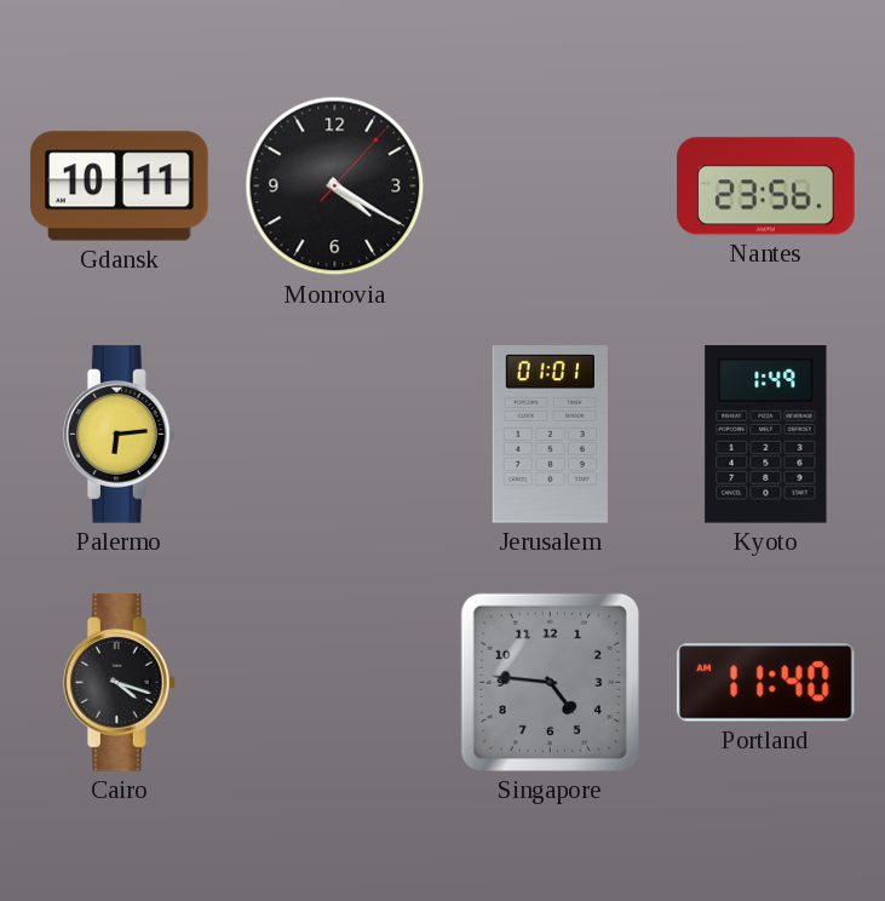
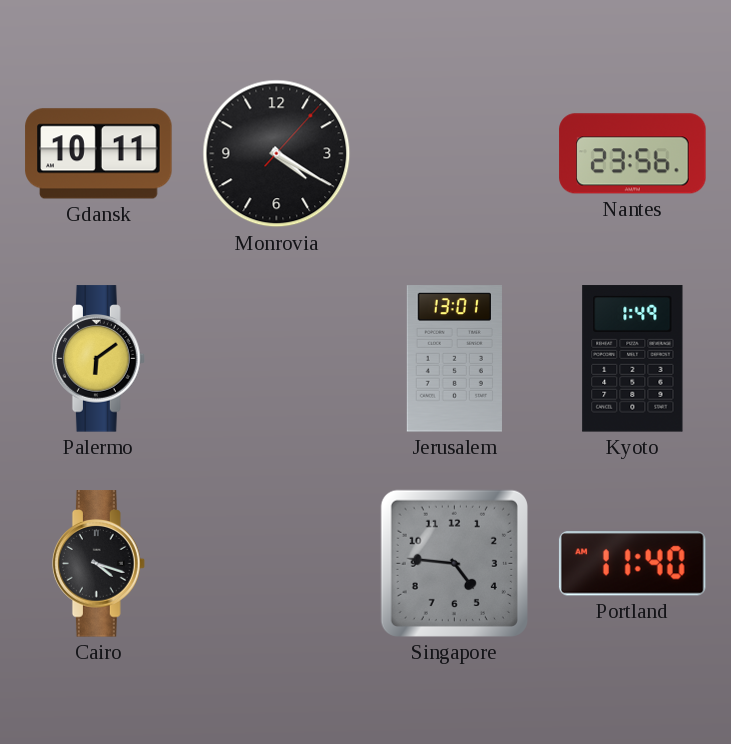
Palermo: 6:14 -> 6:09 (99, 359)
Jerusalem: 01:01 -> 13:01 (454, 359)
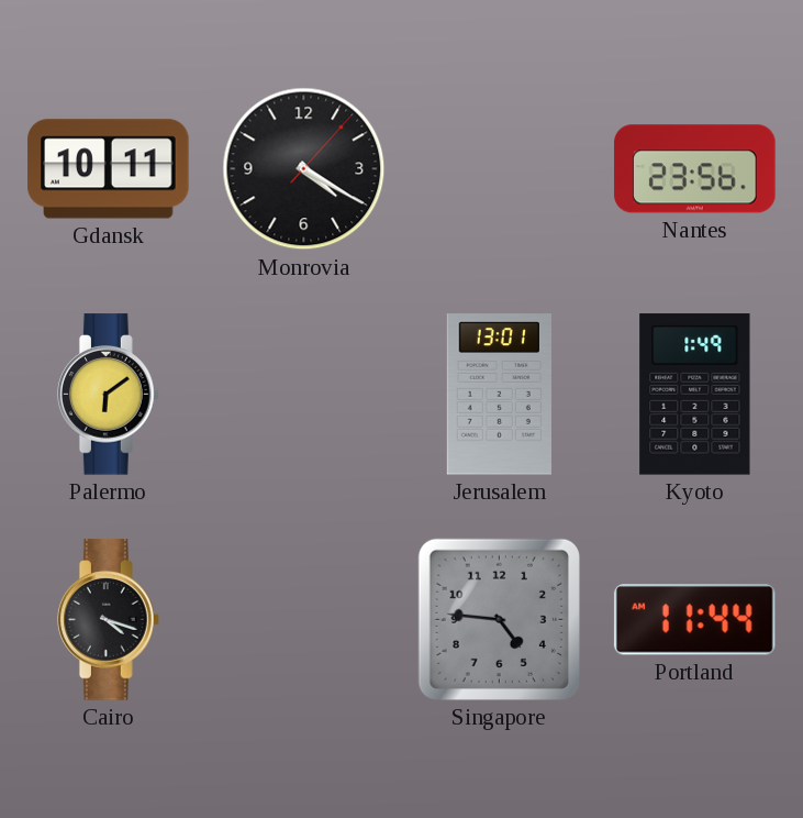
Portland: 11:40 -> 11:44 (694, 620)
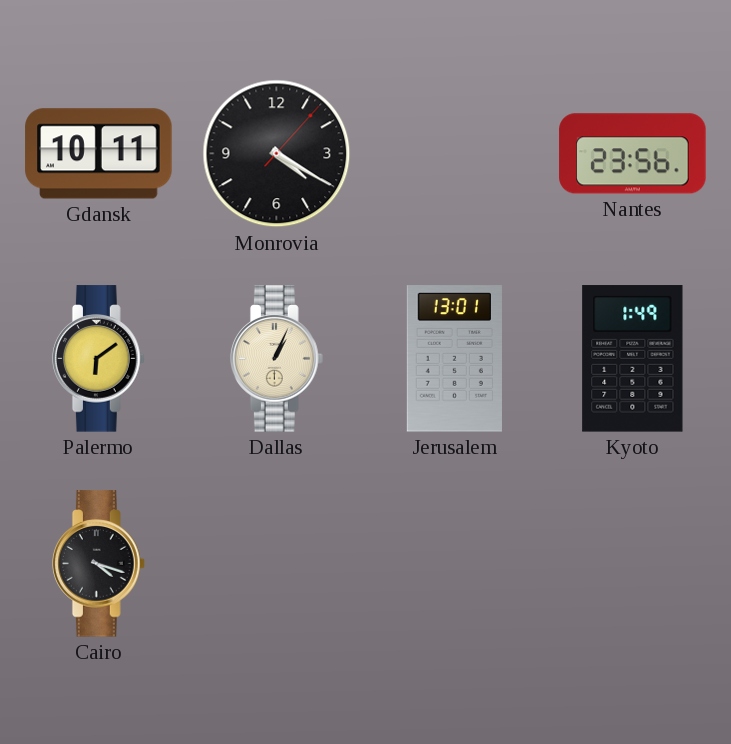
Dallas: none -> 1:04 (277, 359)
Singapore: 4:46 -> none (499, 619)
Portland: 11:44 -> none (694, 620)
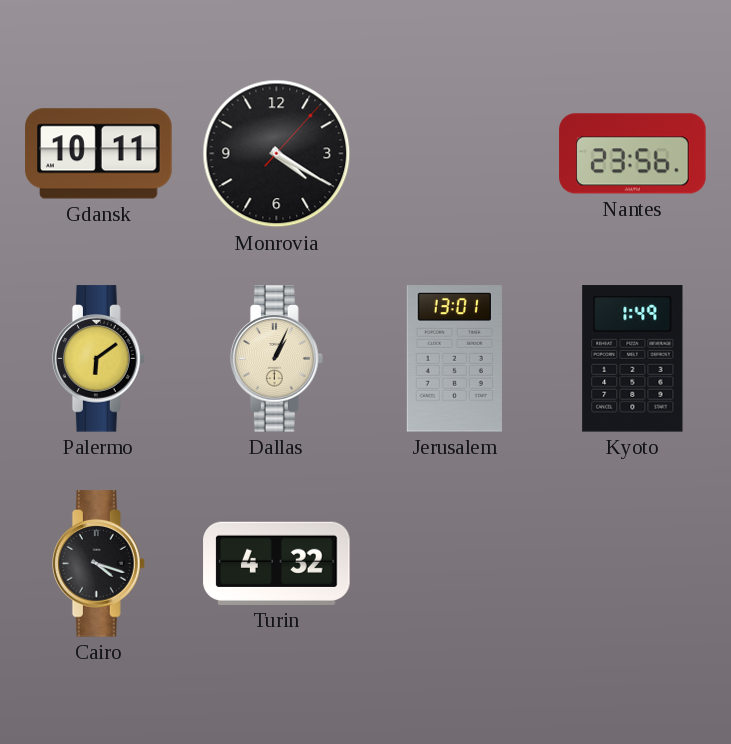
Turin: none -> 4:32 (277, 563)
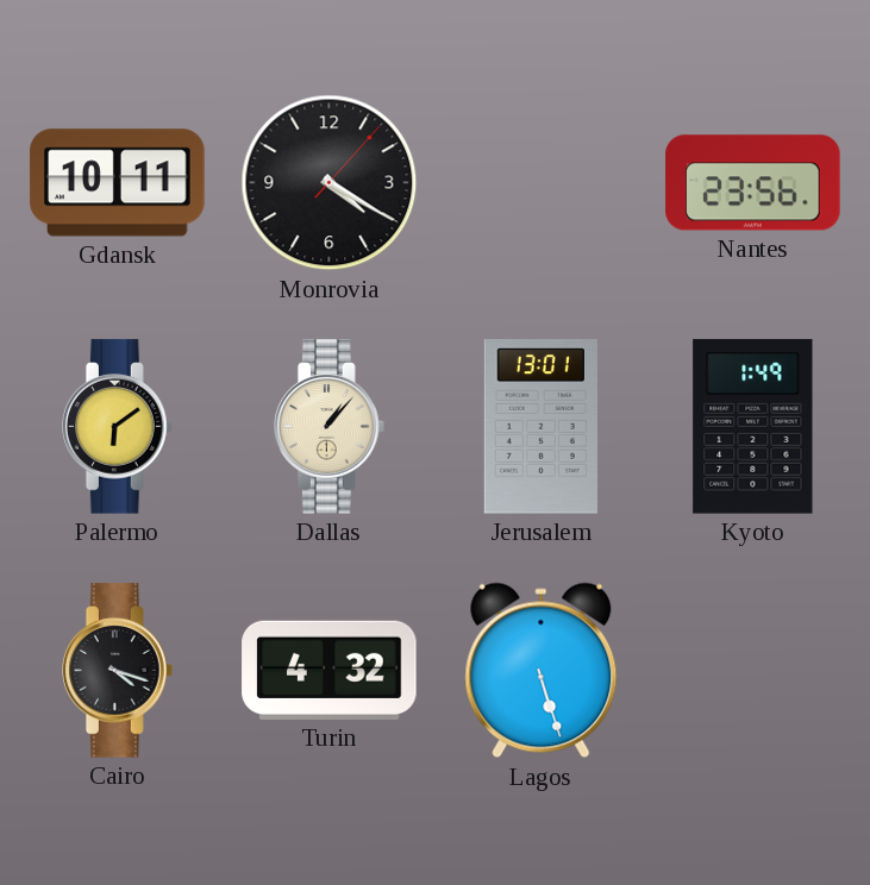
Dallas: 1:04 -> 1:07 (330, 427)
Lagos: none -> 5:27 (542, 671)
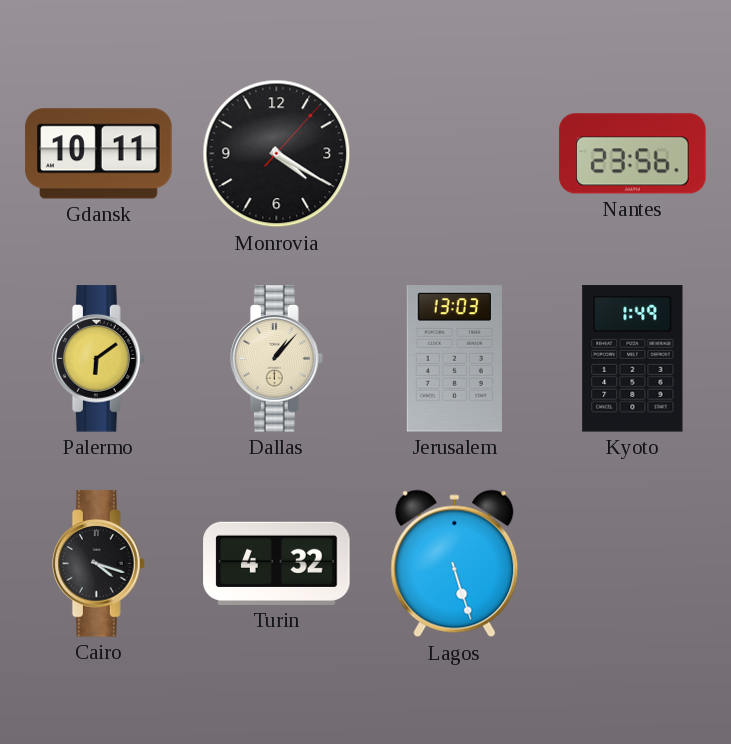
Jerusalem: 13:01 -> 13:03 (454, 359)
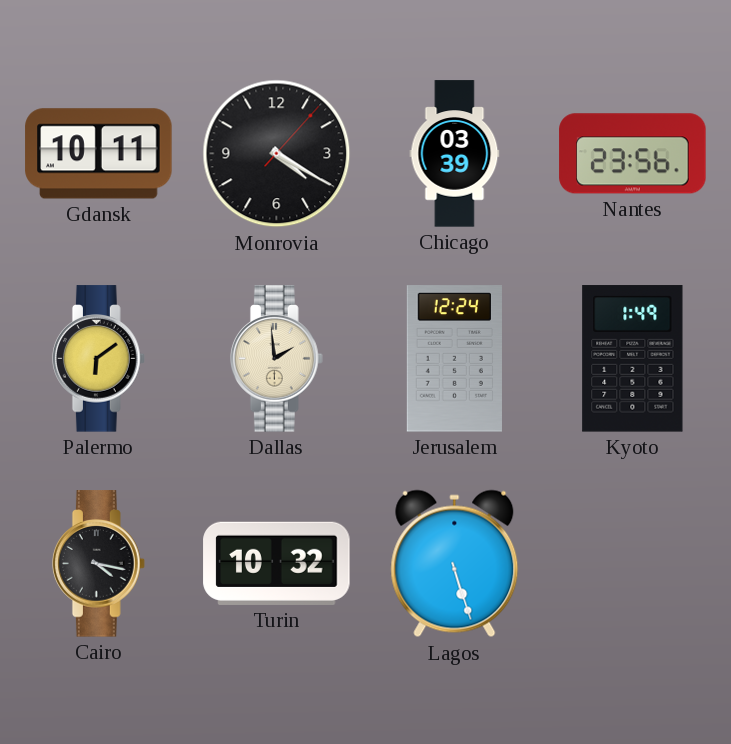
Chicago: none -> 03:39 (455, 154)
Dallas: 1:07 -> 1:59 (277, 359)
Jerusalem: 13:03 -> 12:24 (454, 359)
Cairo: 4:18 -> 4:17 (99, 564)
Turin: 4:32 -> 10:32 (277, 563)
